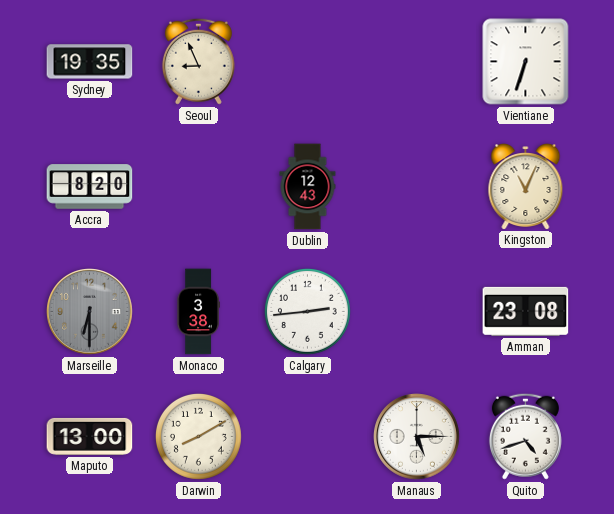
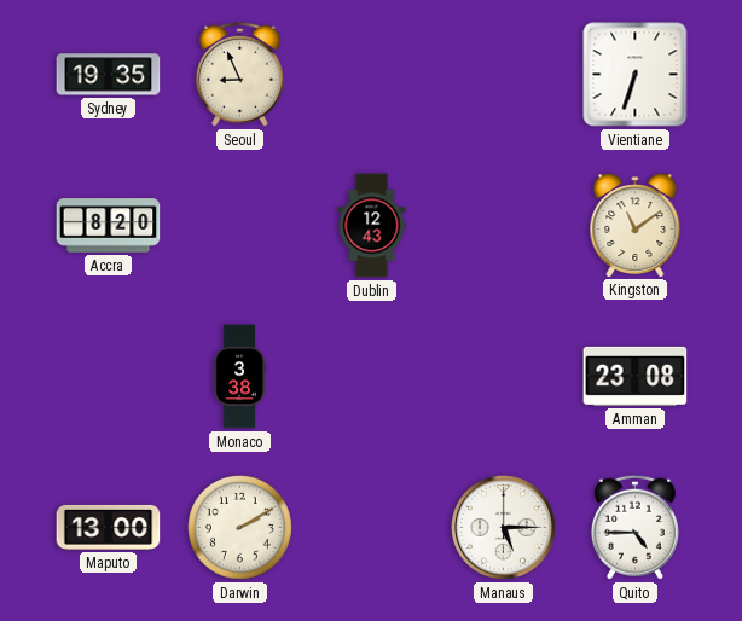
Kingston: 11:04 -> 11:09 (636, 226)
Marseille: 6:30 -> none (90, 312)
Calgary: 2:44 -> none (307, 311)
Darwin: 8:10 -> 2:10 (239, 527)
Quito: 4:42 -> 4:45 (634, 527)
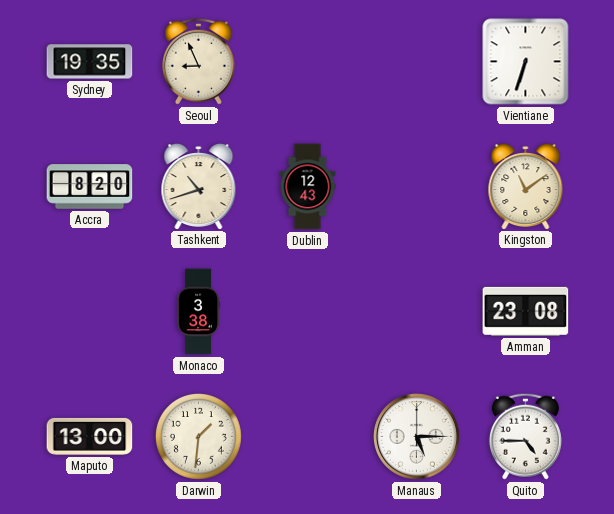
Tashkent: none -> 10:42 (199, 187)
Darwin: 2:10 -> 1:31 (198, 436)
